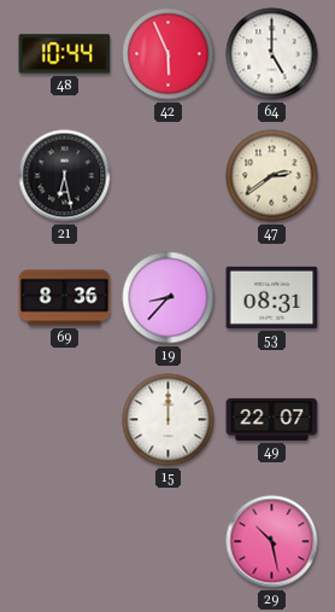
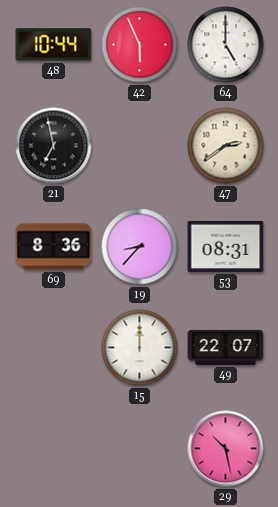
21: 6:28 -> 6:58 (54, 146)
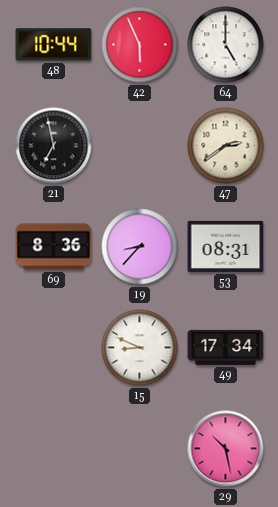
15: 12:00 -> 8:49 (140, 348)
49: 22:07 -> 17:34 (226, 347)
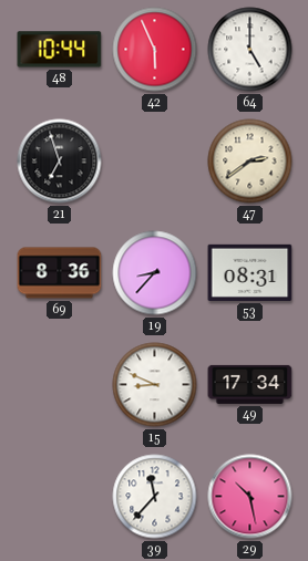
21: 6:58 -> 6:57 (60, 162)
39: none -> 11:37 (155, 497)
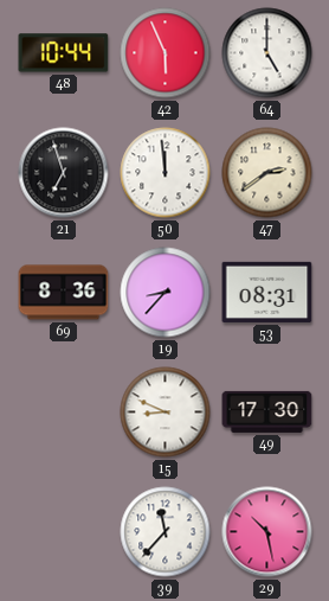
50: none -> 11:59 (166, 173)
49: 17:34 -> 17:30 (267, 411)
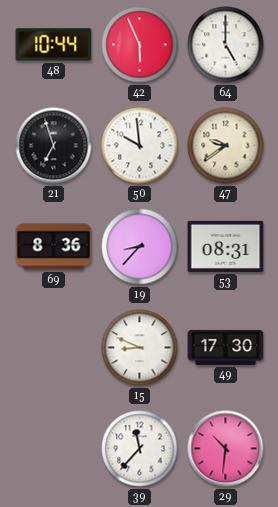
50: 11:59 -> 9:59 (140, 146)
47: 2:39 -> 9:39 (226, 146)
29: 10:28 -> 10:31 (226, 449)
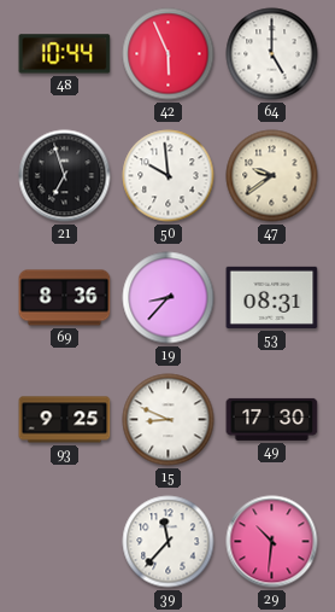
93: none -> 9:25 (65, 420)
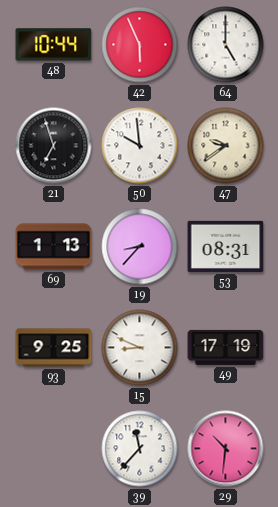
69: 8:36 -> 1:13 (54, 247)
49: 17:30 -> 17:19 (226, 347)
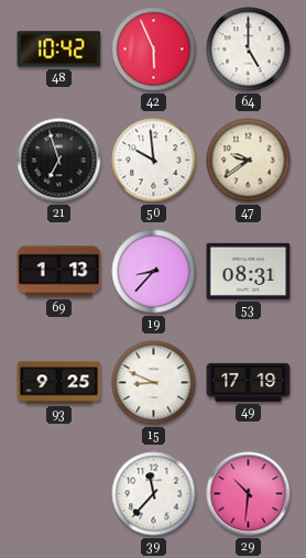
48: 10:44 -> 10:42 (59, 50)
